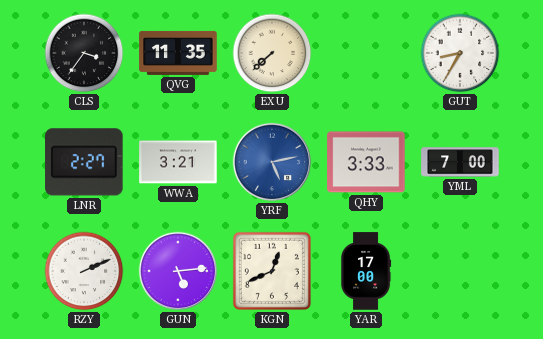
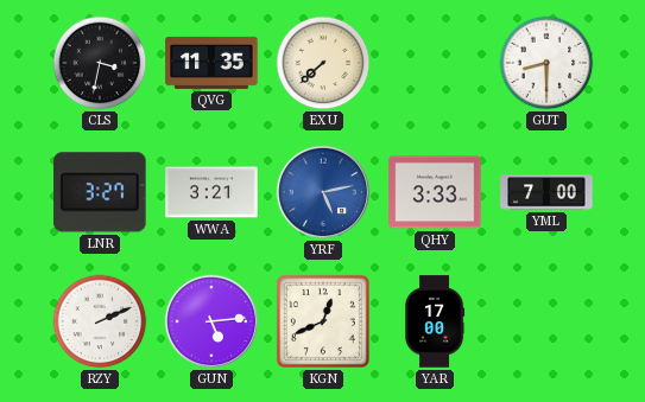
CLS: 3:36 -> 3:32 (100, 63)
GUT: 8:35 -> 8:30 (546, 63)
LNR: 2:27 -> 3:27 (100, 192)
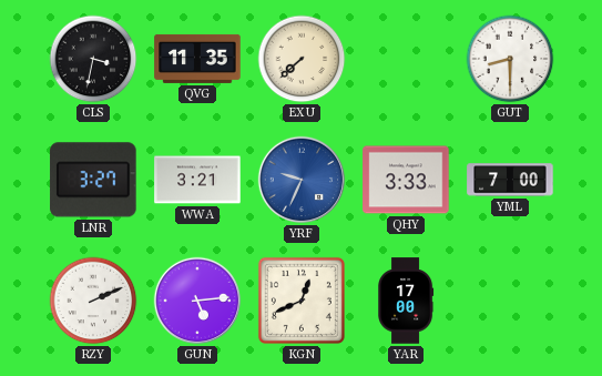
YRF: 5:13 -> 9:34 (302, 180)
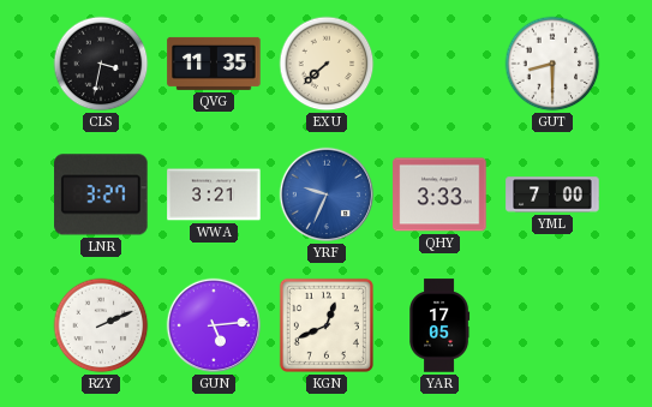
YAR: 17:00 -> 17:05 (439, 325)
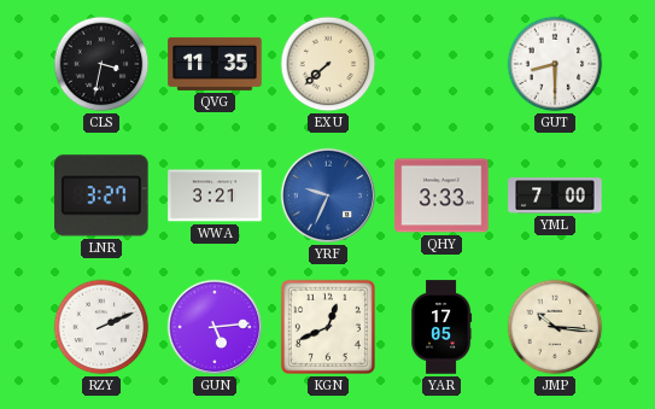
JMP: none -> 10:16 (555, 327)
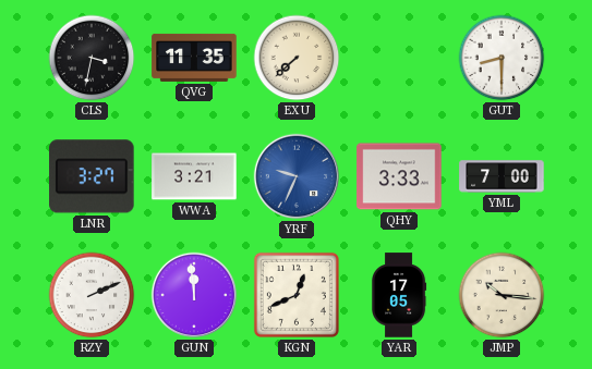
GUN: 5:14 -> 11:59 (194, 295)
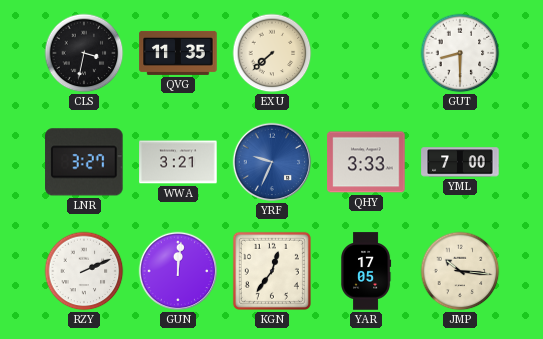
GUN: 11:59 -> 12:01 (178, 271)
KGN: 12:41 -> 12:36 (272, 271)
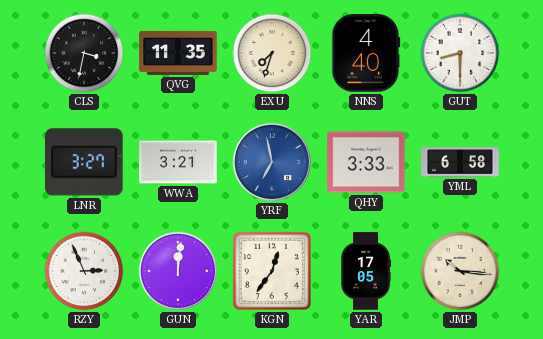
EXU: 7:38 -> 7:33 (272, 53)
NNS: none -> 4:40 (366, 53)
YRF: 9:34 -> 6:58 (272, 162)
YML: 7:00 -> 6:58 (460, 162)
RZY: 2:11 -> 2:56 (84, 271)
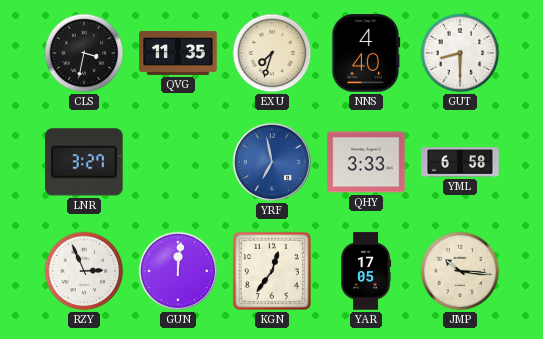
WWA: 3:21 -> none (178, 162)
